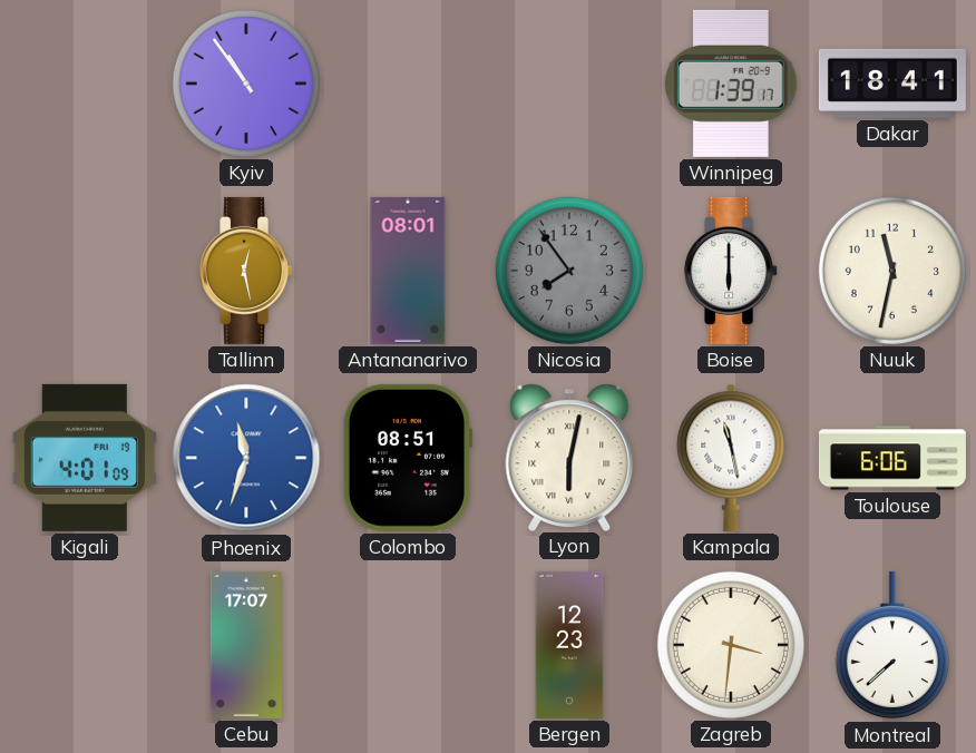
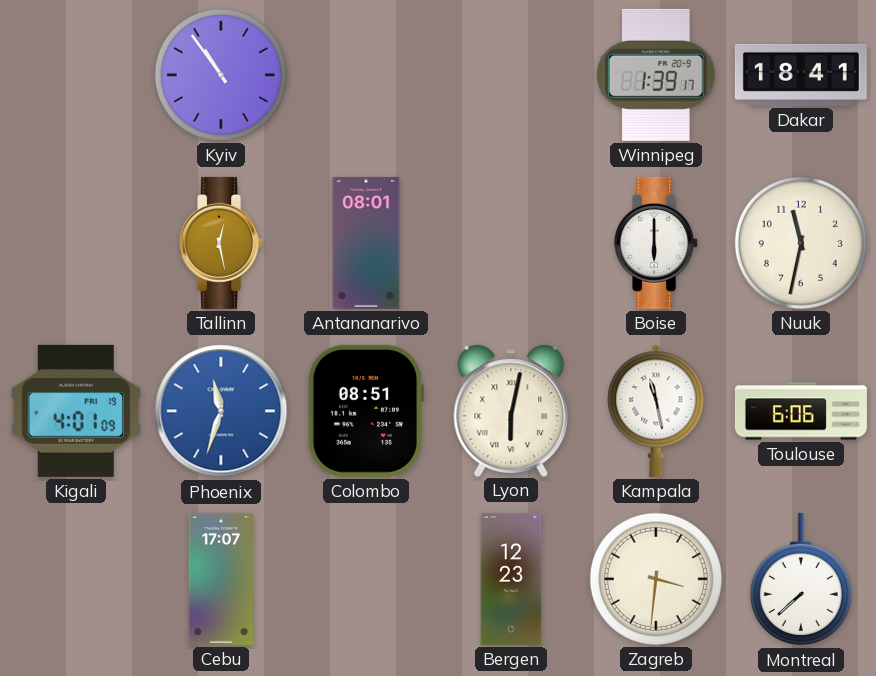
Nicosia: 7:54 -> none (569, 271)
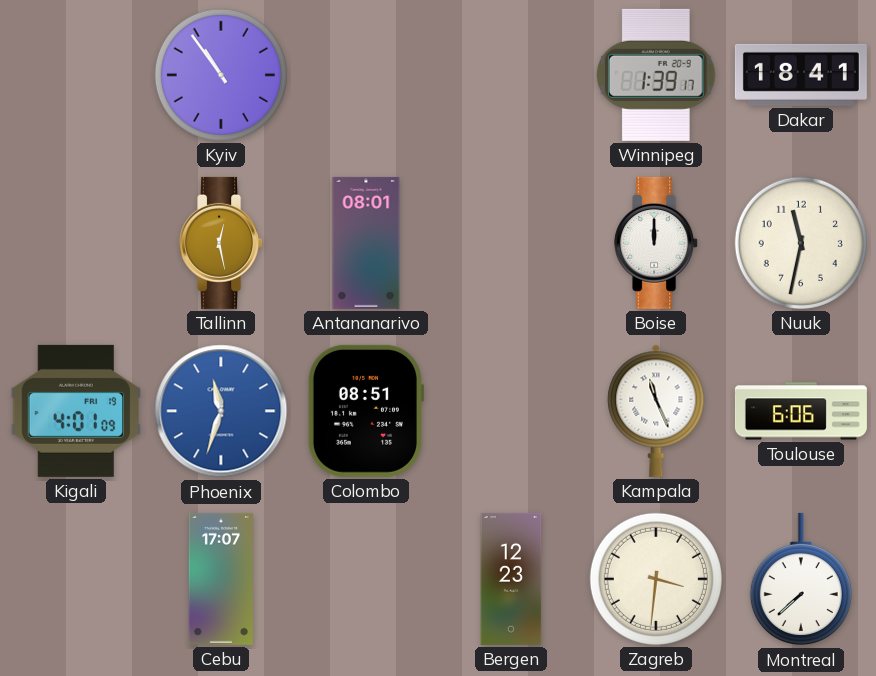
Boise: 6:00 -> 12:00 (657, 243)
Lyon: 6:02 -> none (511, 410)
Kampala: 11:28 -> 11:26 (656, 411)
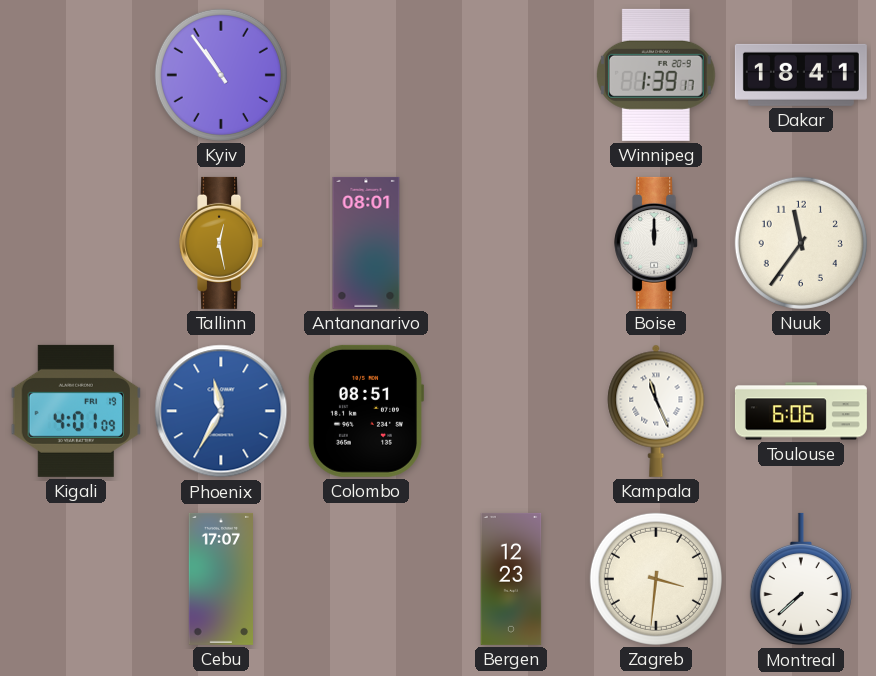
Nuuk: 11:32 -> 11:36 (801, 243)
Phoenix: 11:33 -> 11:35 (221, 411)
